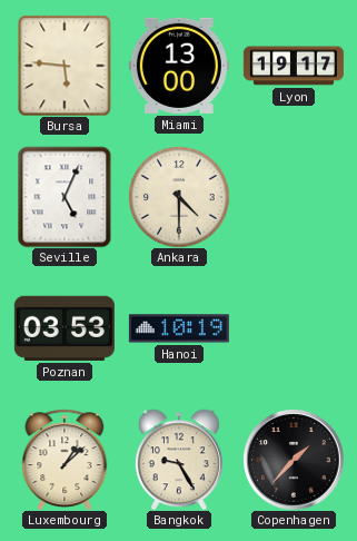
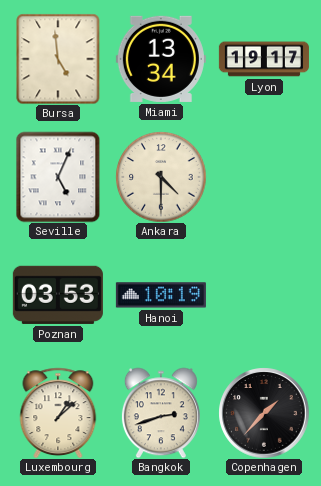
Bursa: 5:46 -> 4:59 (58, 59)
Miami: 13:00 -> 13:34 (161, 59)
Bangkok: 9:25 -> 2:42 (161, 413)
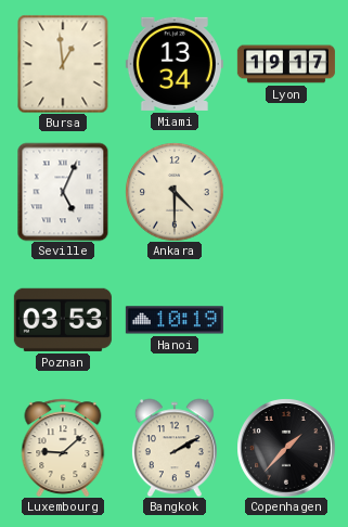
Bursa: 4:59 -> 12:59 (63, 64)
Luxembourg: 1:08 -> 9:08 (63, 448)
Bangkok: 2:42 -> 2:10 (175, 448)
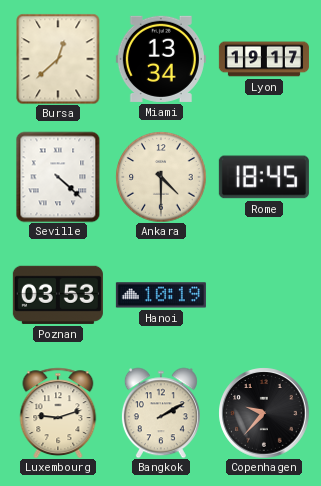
Bursa: 12:59 -> 12:38 (58, 59)
Seville: 5:04 -> 4:22 (58, 177)
Rome: none -> 18:45 (264, 177)
Luxembourg: 9:08 -> 9:12 (58, 413)
Copenhagen: 1:37 -> 9:37 (264, 413)
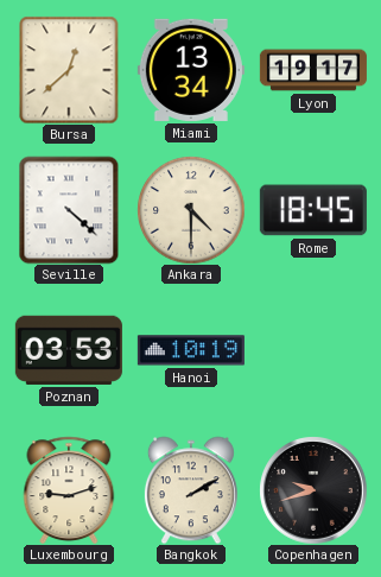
Copenhagen: 9:37 -> 9:42 (313, 490)
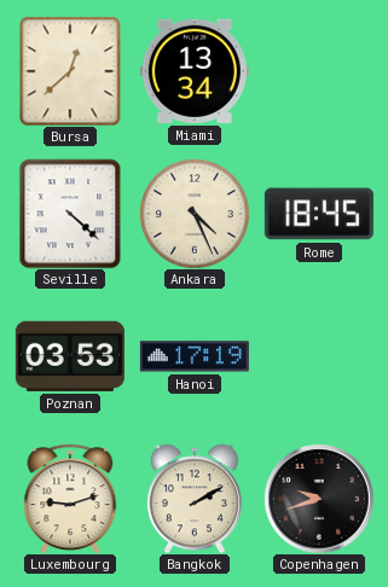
Lyon: 19:17 -> none (313, 70)
Ankara: 4:30 -> 4:26 (195, 214)
Hanoi: 10:19 -> 17:19 (195, 356)
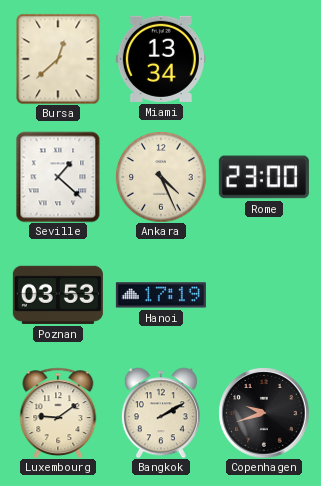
Seville: 4:22 -> 1:22 (58, 177)
Rome: 18:45 -> 23:00 (264, 177)
Luxembourg: 9:12 -> 9:09 (58, 413)
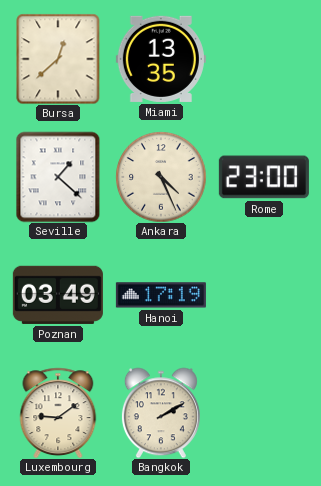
Miami: 13:34 -> 13:35 (161, 59)
Poznan: 03:53 -> 03:49 (58, 295)
Copenhagen: 9:42 -> none (264, 413)
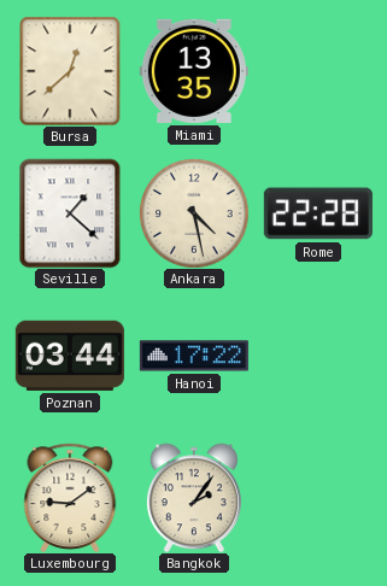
Ankara: 4:26 -> 4:28 (194, 213)
Rome: 23:00 -> 22:28 (318, 213)
Poznan: 03:49 -> 03:44 (70, 356)
Hanoi: 17:19 -> 17:22 (194, 356)
Bangkok: 2:10 -> 2:06 (194, 498)
